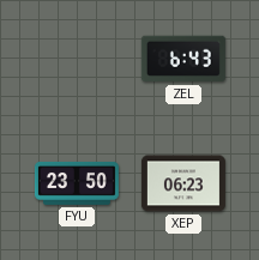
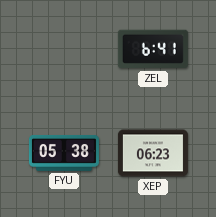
ZEL: 6:43 -> 6:41 (153, 49)
FYU: 23:50 -> 05:38 (64, 154)
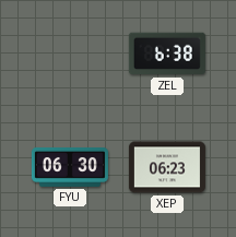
ZEL: 6:41 -> 6:38 (167, 54)
FYU: 05:38 -> 06:30 (70, 168)
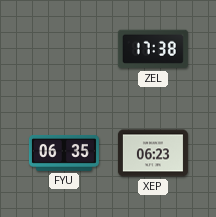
ZEL: 6:38 -> 17:38 (153, 49)
FYU: 06:30 -> 06:35 (64, 154)
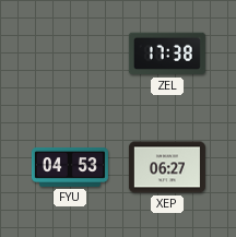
FYU: 06:35 -> 04:53 (70, 168)
XEP: 06:23 -> 06:27 (167, 167)
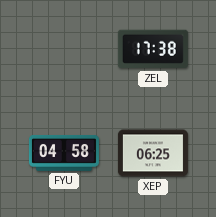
FYU: 04:53 -> 04:58 (64, 154)
XEP: 06:27 -> 06:25 (153, 153)
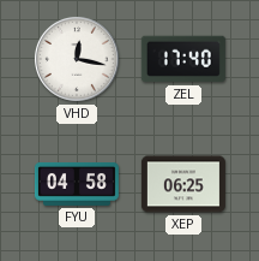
VHD: none -> 12:17 (77, 59)
ZEL: 17:38 -> 17:40 (183, 59)
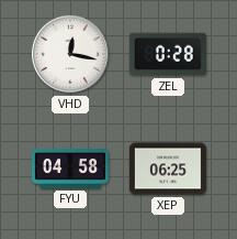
ZEL: 17:40 -> 0:28 (168, 54)
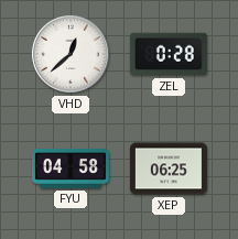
VHD: 12:17 -> 12:38 (71, 54)
